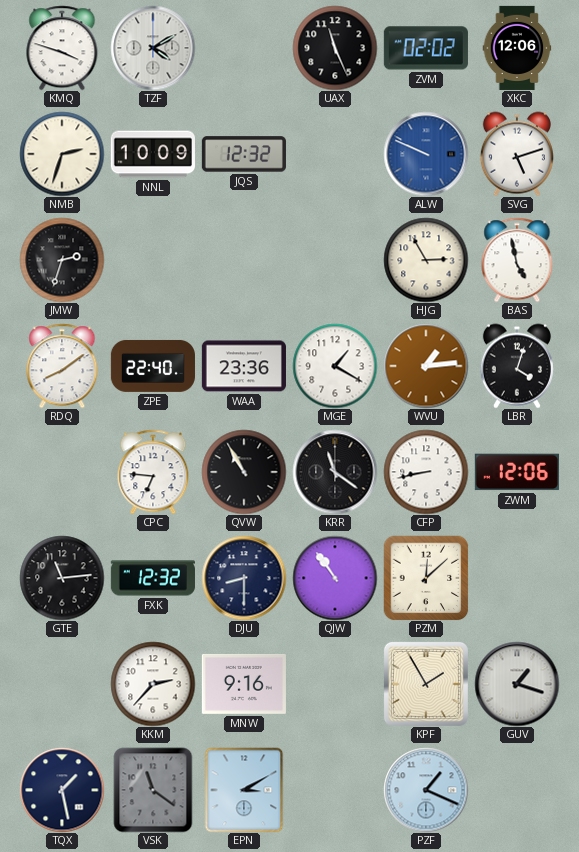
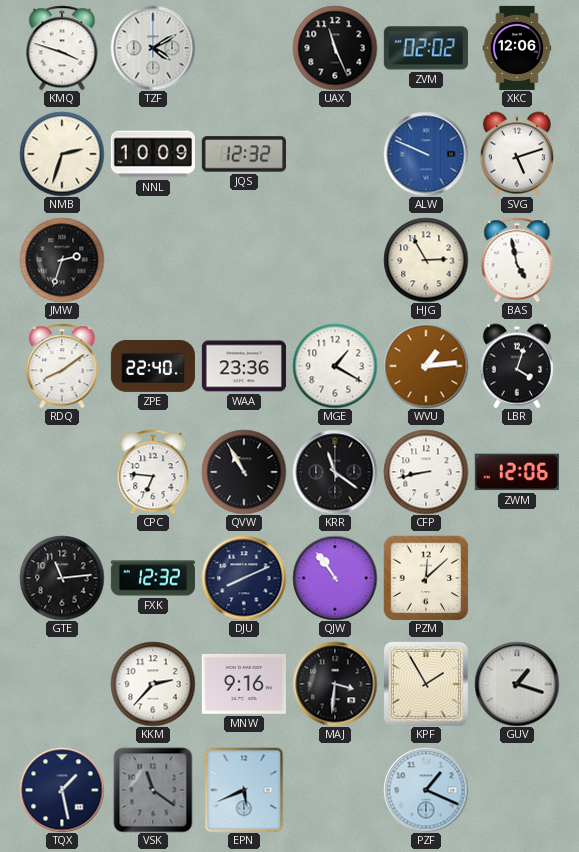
DJU: 8:30 -> 8:11 (244, 578)
MAJ: none -> 3:31 (335, 684)
EPN: 3:10 -> 5:41 (244, 790)
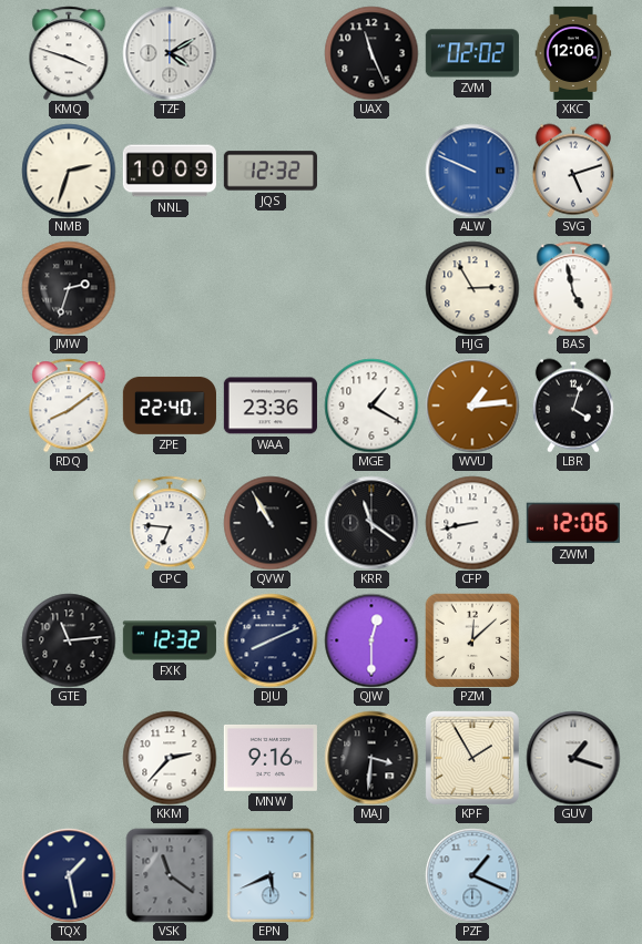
QJW: 10:54 -> 12:30 (371, 640)
